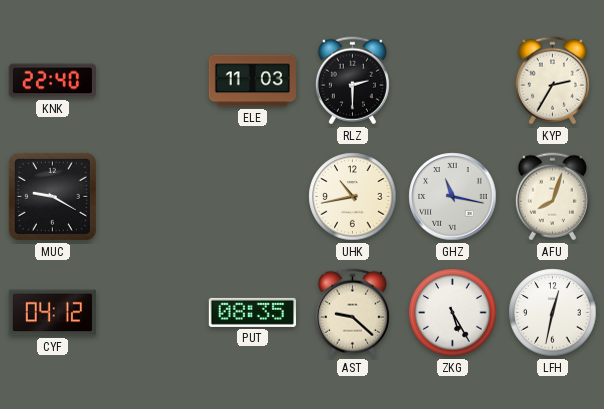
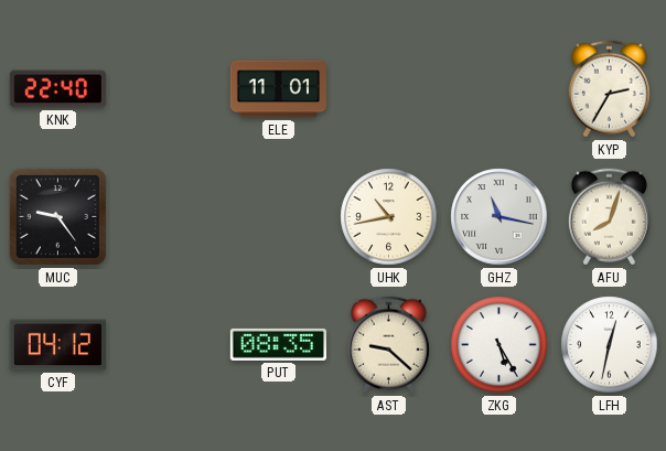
ELE: 11:03 -> 11:01 (278, 89)
RLZ: 2:30 -> none (352, 81)
MUC: 9:20 -> 9:24 (57, 216)
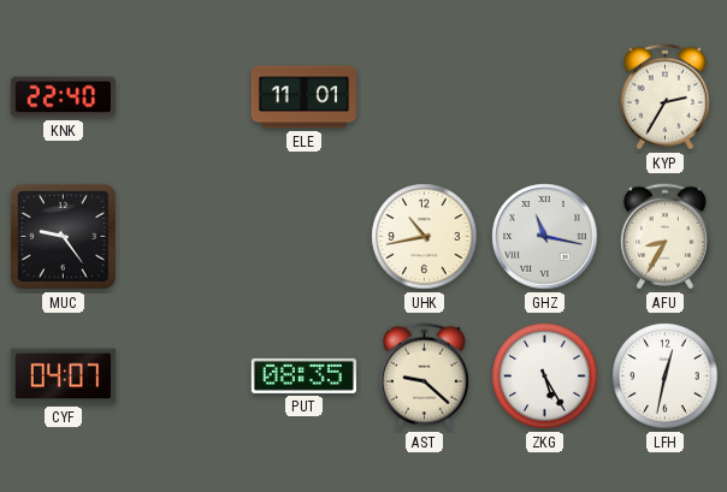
AFU: 8:03 -> 8:35 (664, 237)
CYF: 04:12 -> 04:07 (63, 377)
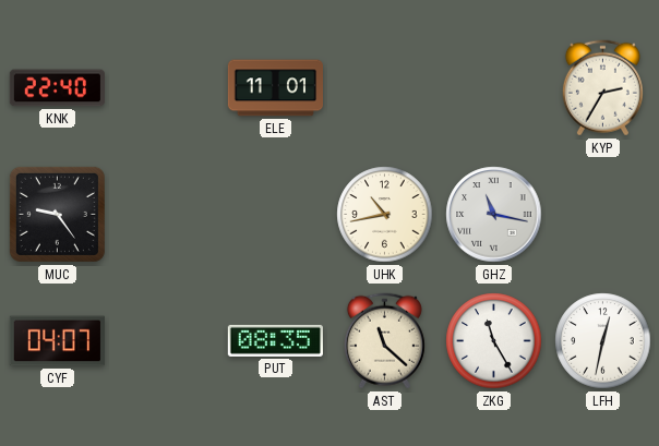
AFU: 8:35 -> none (664, 237)
AST: 9:22 -> 11:22 (384, 341)
ZKG: 5:25 -> 11:25 (494, 341)
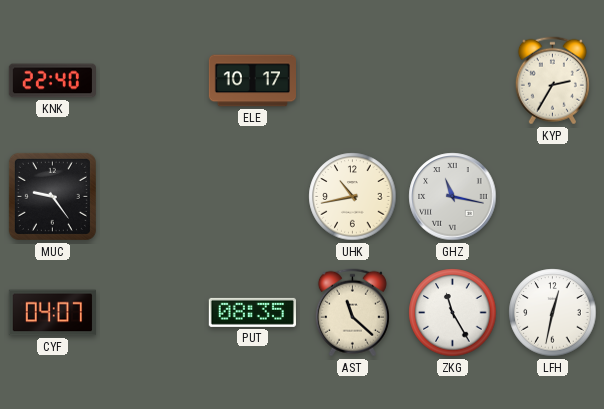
ELE: 11:01 -> 10:17 (252, 81)
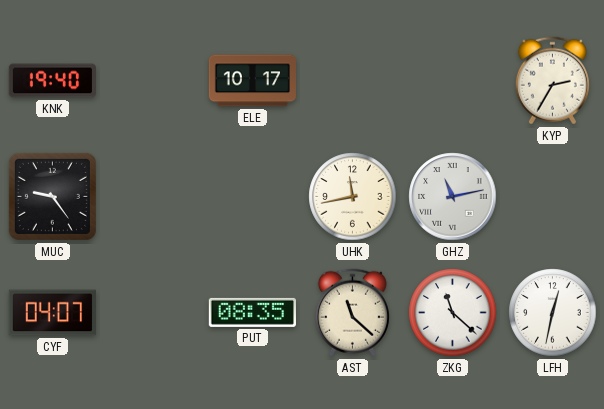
KNK: 22:40 -> 19:40 (52, 81)
UHK: 10:43 -> 11:43 (353, 197)
GHZ: 11:17 -> 11:13 (453, 197)
ZKG: 11:25 -> 11:22 (453, 313)
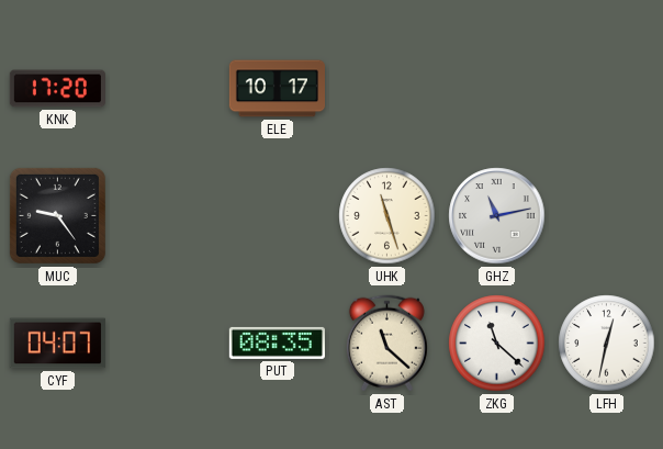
KNK: 19:40 -> 17:20 (57, 89)
KYP: 2:35 -> none (552, 81)
UHK: 11:43 -> 11:27 (387, 216)
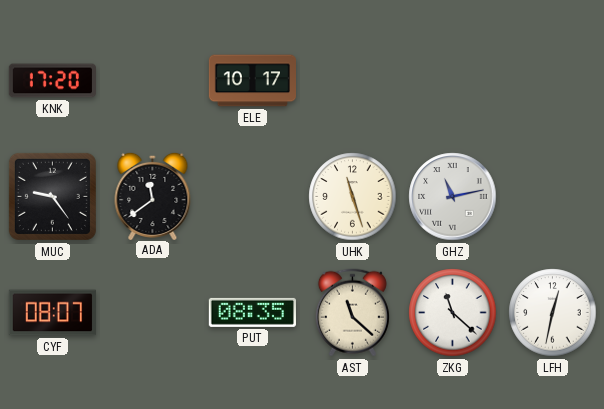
ADA: none -> 11:39 (153, 195)
CYF: 04:07 -> 08:07 (52, 313)
